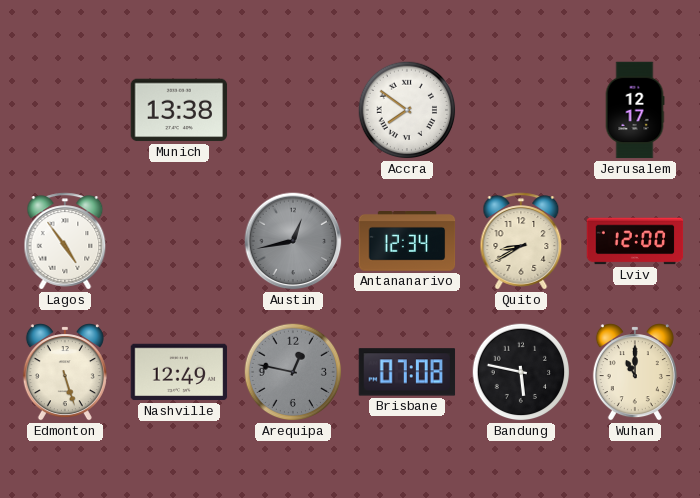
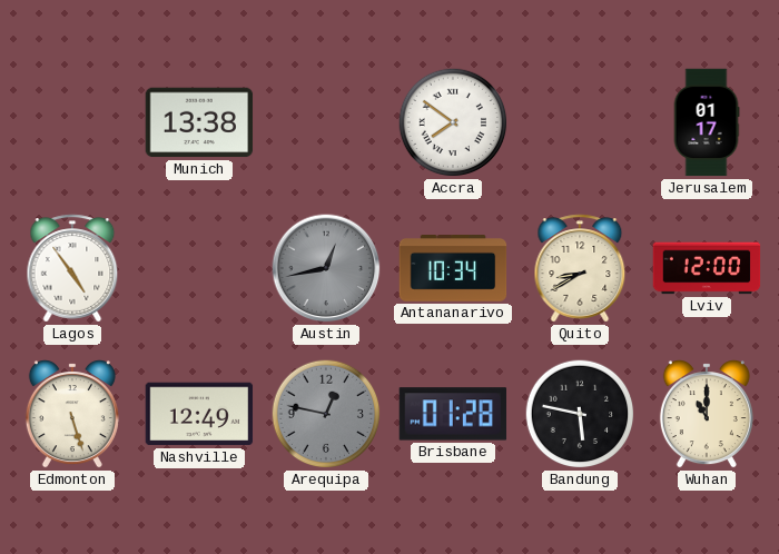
Jerusalem: 12:17 -> 01:17 (707, 122)
Antananarivo: 12:34 -> 10:34 (453, 269)
Brisbane: 07:08 -> 01:28 (453, 414)
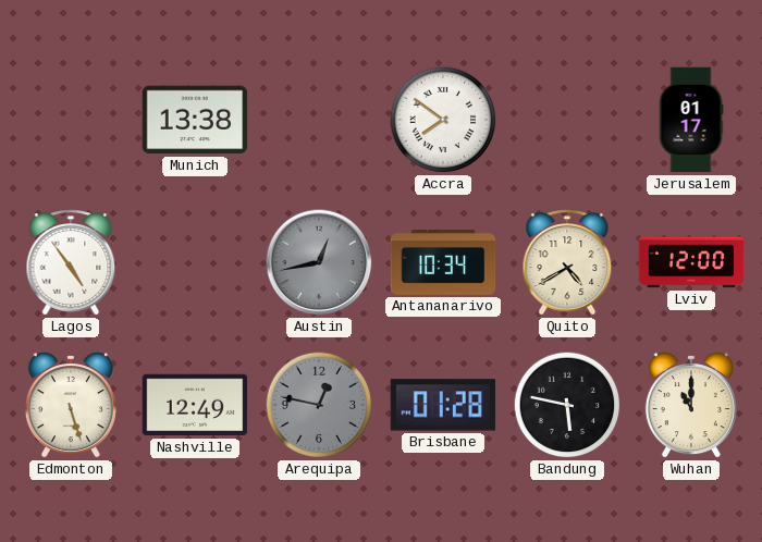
Quito: 8:40 -> 4:40 (567, 262)
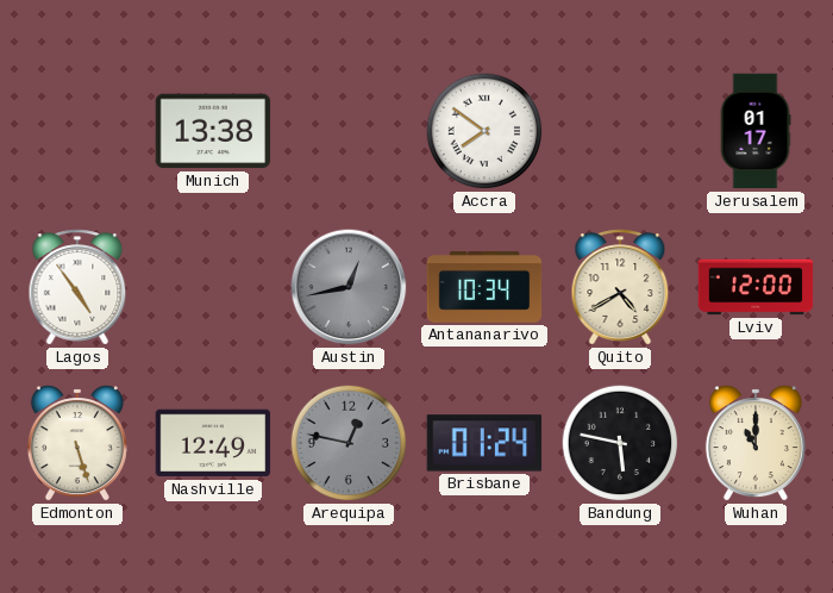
Brisbane: 01:28 -> 01:24 (484, 443)
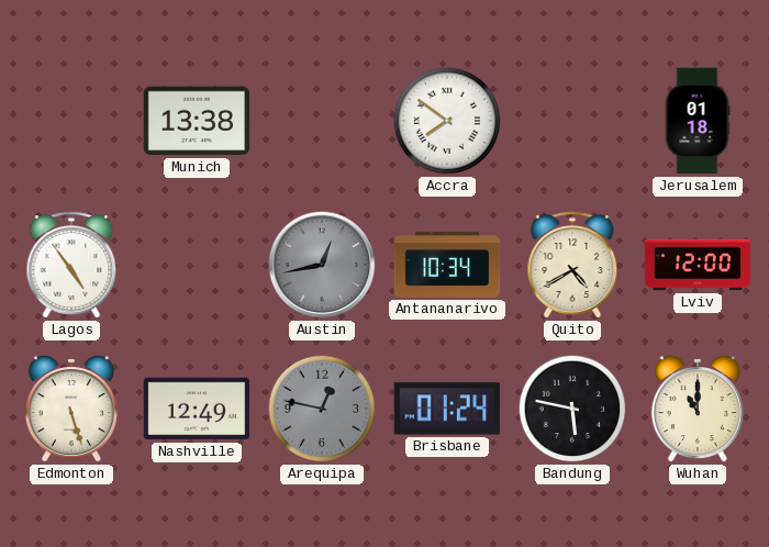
Jerusalem: 01:17 -> 01:18 (698, 121)
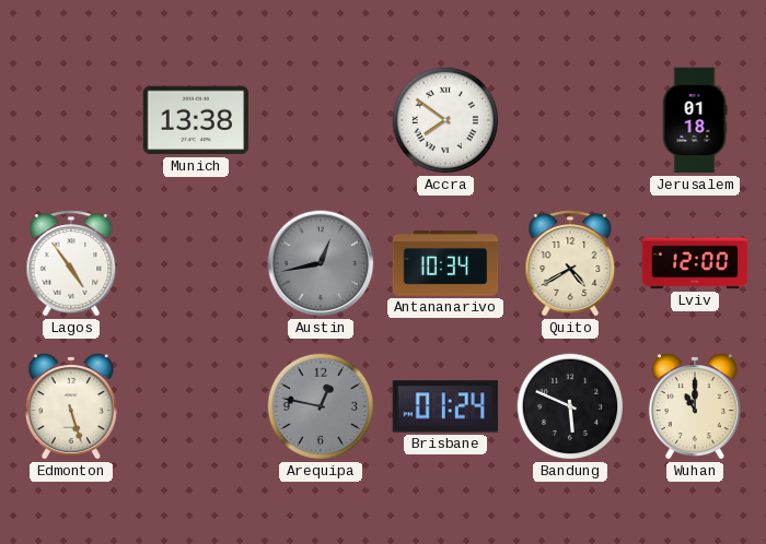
Nashville: 12:49 -> none (197, 409)
Bandung: 5:47 -> 5:49 (570, 406)
